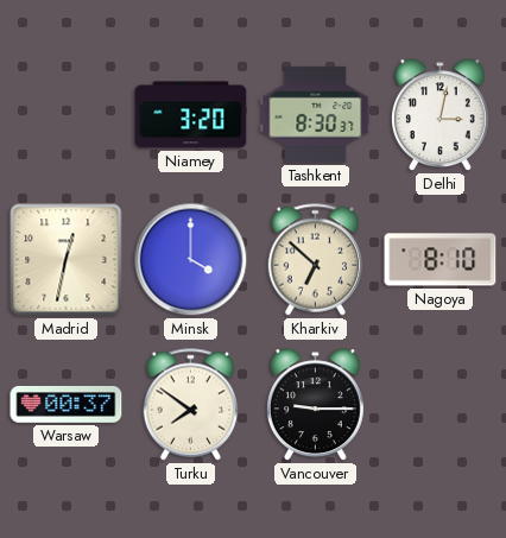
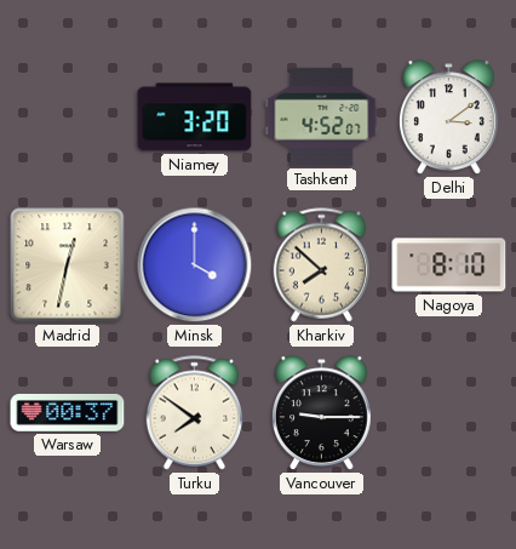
Tashkent: 8:30 -> 4:52 (322, 116)
Delhi: 3:02 -> 3:09 (448, 118)
Kharkiv: 6:52 -> 7:52 (322, 265)
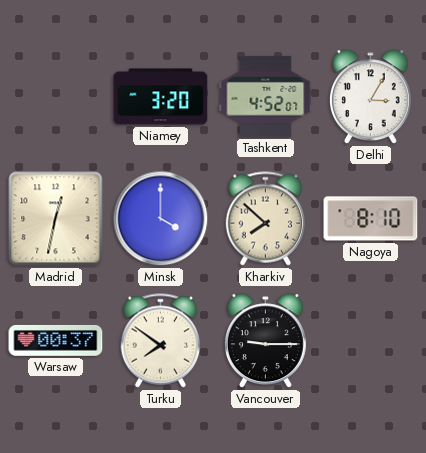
Delhi: 3:09 -> 3:05 (370, 97)
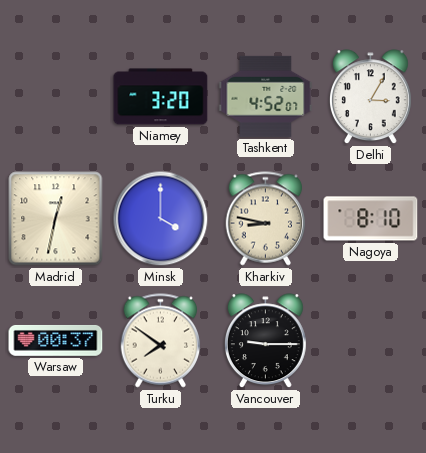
Kharkiv: 7:52 -> 8:47 (266, 219)
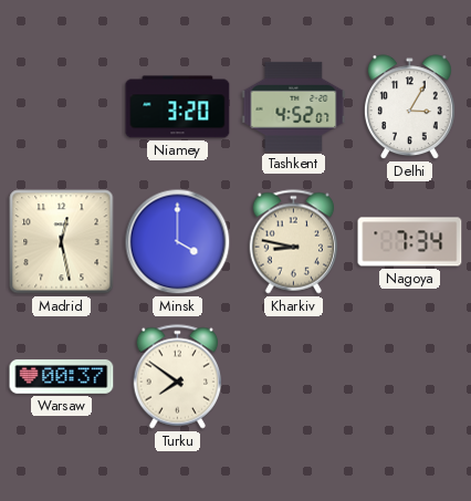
Madrid: 12:32 -> 12:28 (62, 242)
Nagoya: 8:10 -> 7:34 (410, 242)
Vancouver: 9:15 -> none (265, 341)
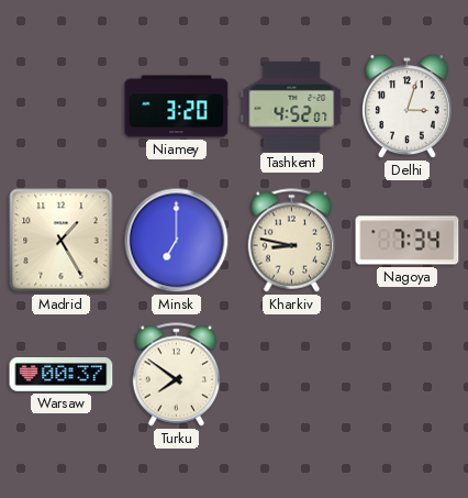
Delhi: 3:05 -> 3:03 (406, 107)
Madrid: 12:28 -> 1:25 (62, 241)
Minsk: 4:00 -> 7:00 (177, 241)
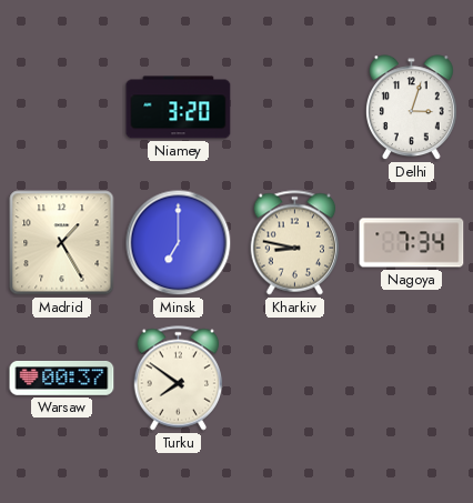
Tashkent: 4:52 -> none (292, 106)
